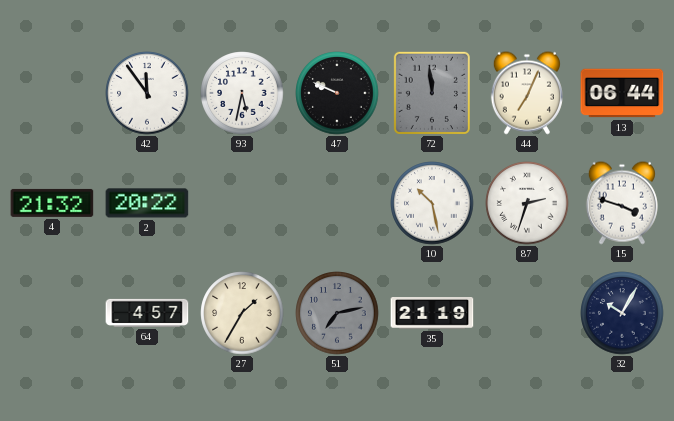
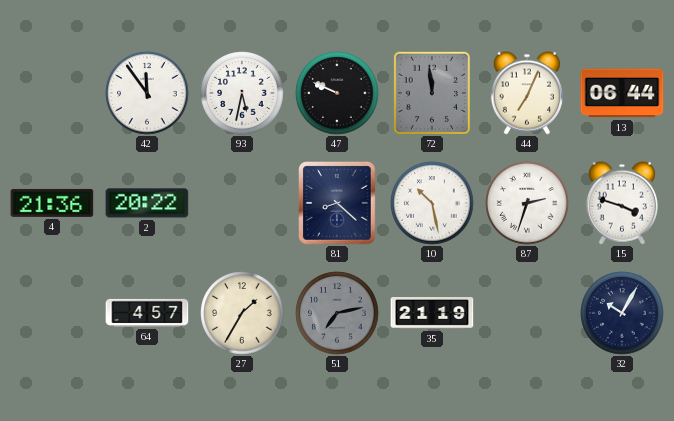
4: 21:32 -> 21:36 (52, 203)
81: none -> 8:22 (337, 203)
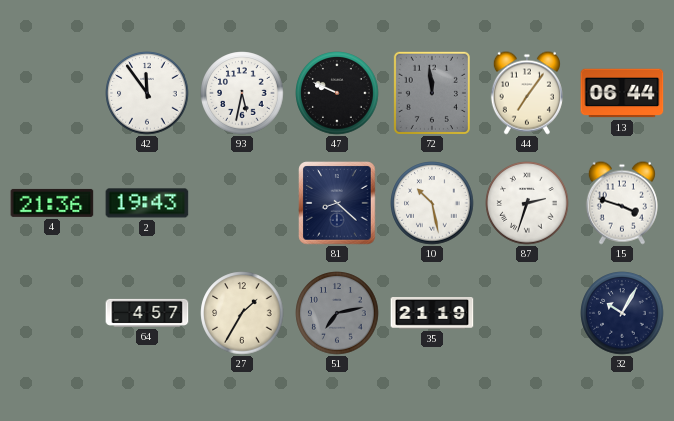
44: 7:04 -> 7:06 (527, 93)
2: 20:22 -> 19:43 (147, 203)
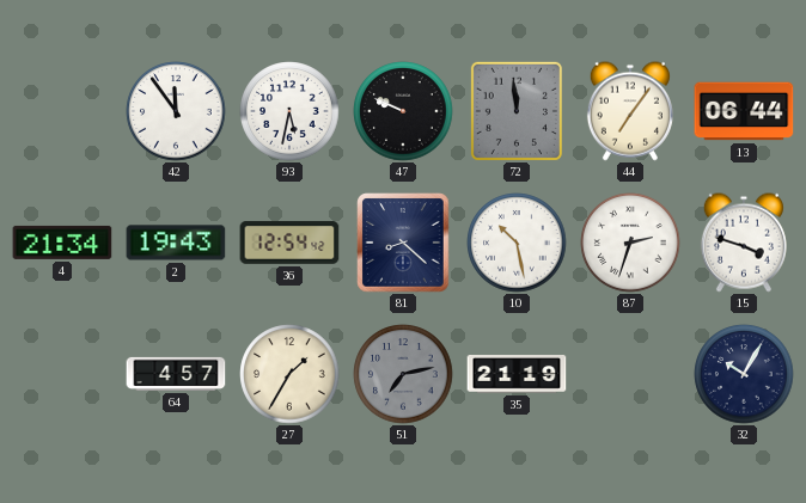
4: 21:36 -> 21:34 (62, 243)
36: none -> 12:54 (289, 243)
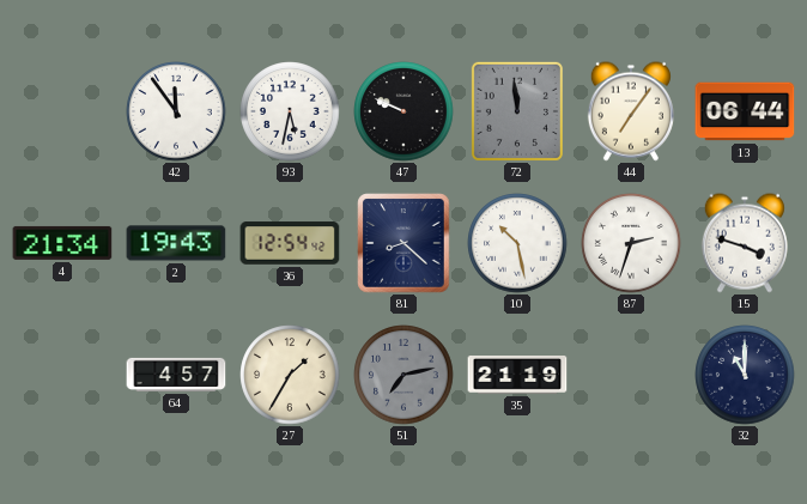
32: 10:05 -> 11:00 (745, 375)
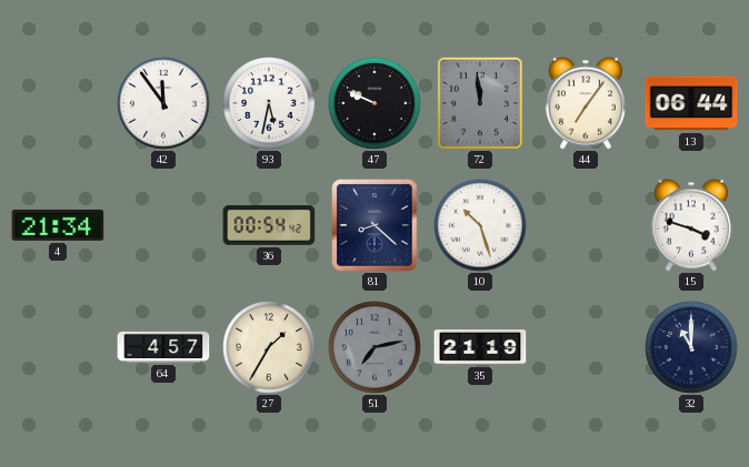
2: 19:43 -> none (176, 243)
36: 12:54 -> 00:54 (269, 225)
10: 10:28 -> 10:27 (480, 225)
87: 2:33 -> none (631, 243)
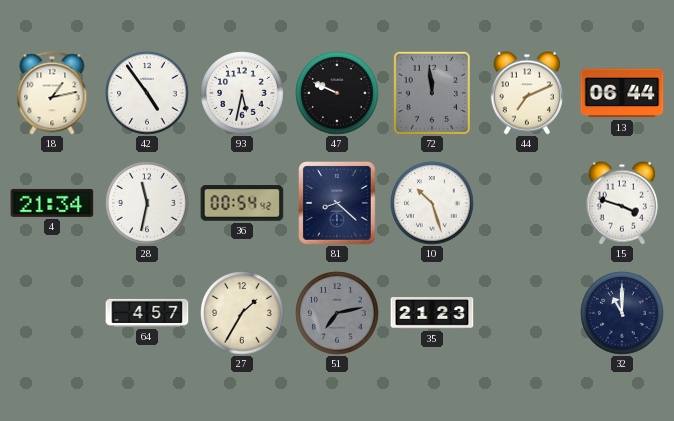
18: none -> 1:13 (52, 93)
42: 11:54 -> 4:54 (147, 93)
44: 7:06 -> 7:11 (527, 93)
28: none -> 11:32 (147, 203)
35: 21:19 -> 21:23 (432, 314)
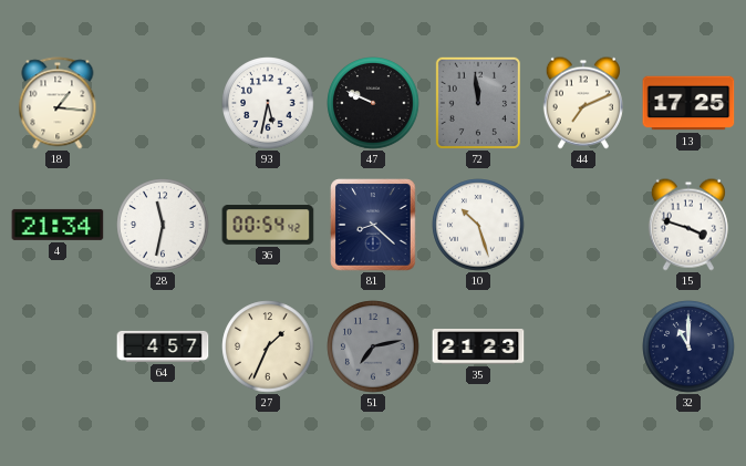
18: 1:13 -> 1:16 (58, 103)
42: 4:54 -> none (147, 93)
13: 06:44 -> 17:25 (688, 103)
27: 1:35 -> 1:34 (268, 346)
